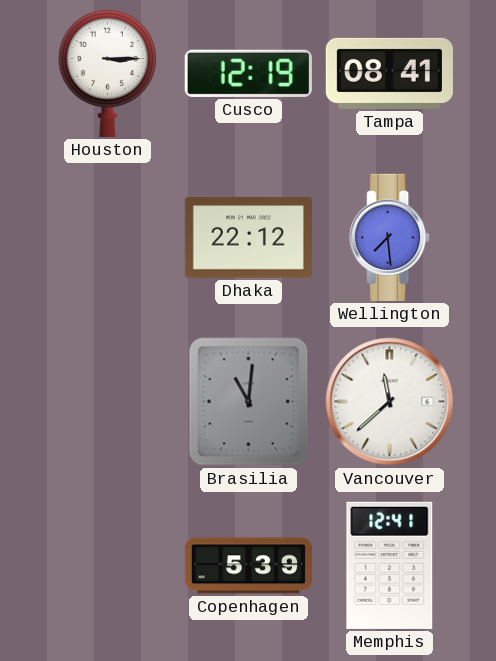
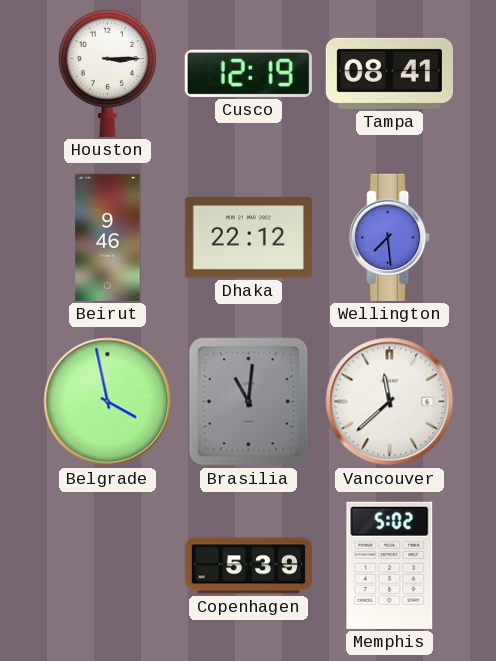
Beirut: none -> 9:46 (108, 237)
Belgrade: none -> 3:58 (108, 402)
Memphis: 12:41 -> 5:02 (390, 565)
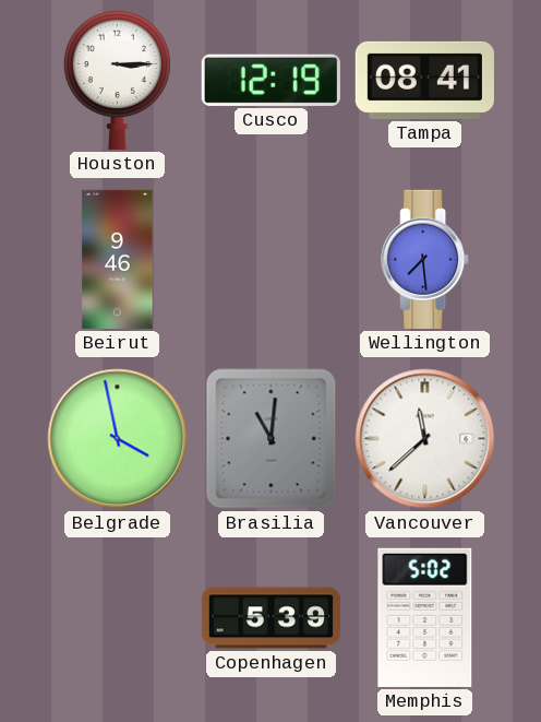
Dhaka: 22:12 -> none (248, 238)
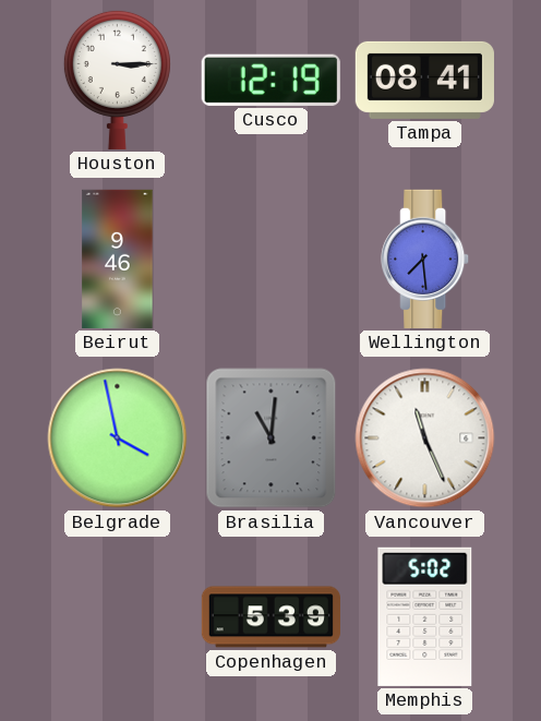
Vancouver: 11:38 -> 11:26 (425, 438)
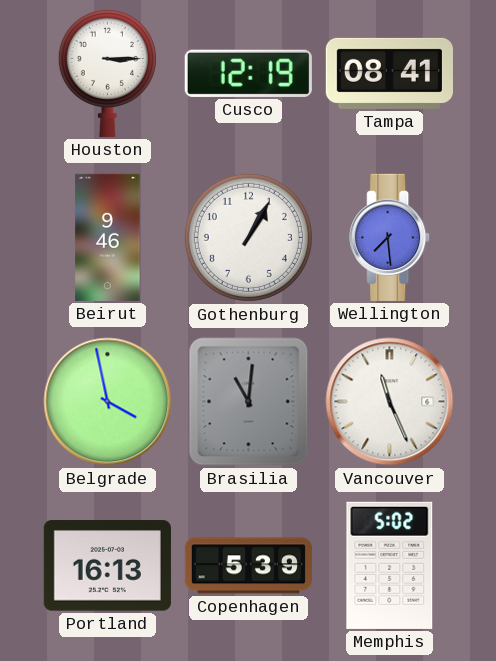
Gothenburg: none -> 1:05 (248, 237)
Portland: none -> 16:13 (107, 566)
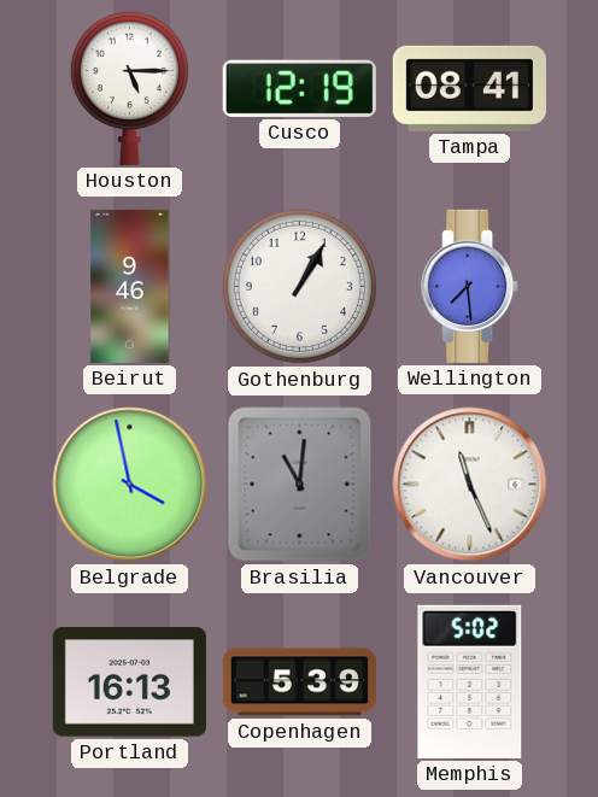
Houston: 3:15 -> 5:15 (129, 88)
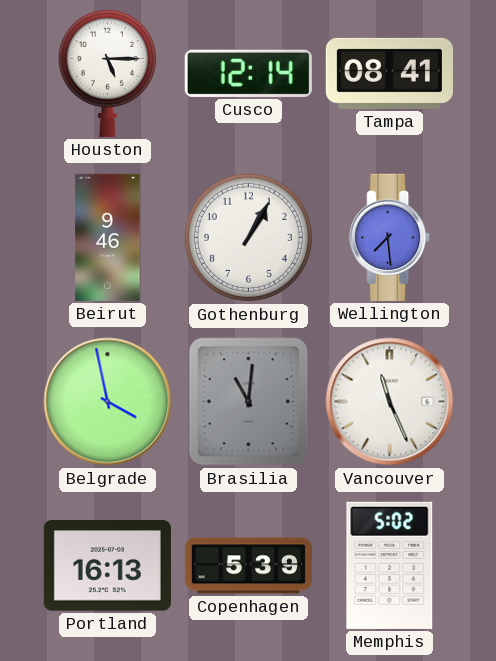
Cusco: 12:19 -> 12:14 (248, 73)
